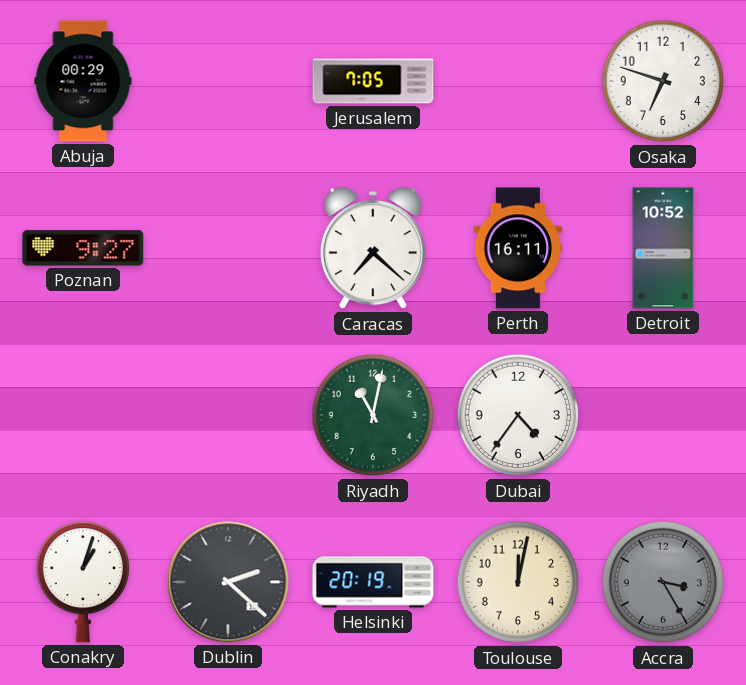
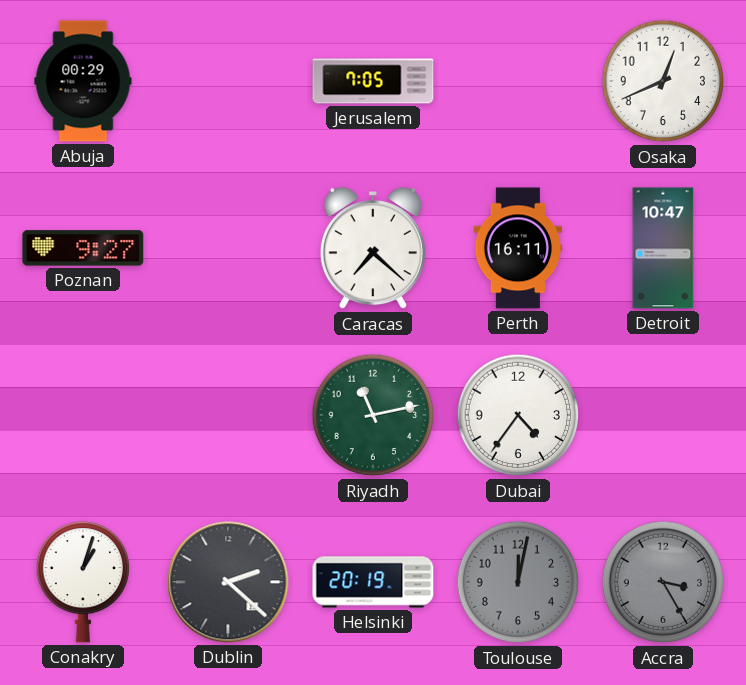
Osaka: 6:48 -> 12:41 (663, 81)
Detroit: 10:52 -> 10:47 (663, 248)
Riyadh: 11:02 -> 11:13 (373, 415)
Toulouse dial: cream -> grey (518, 582)
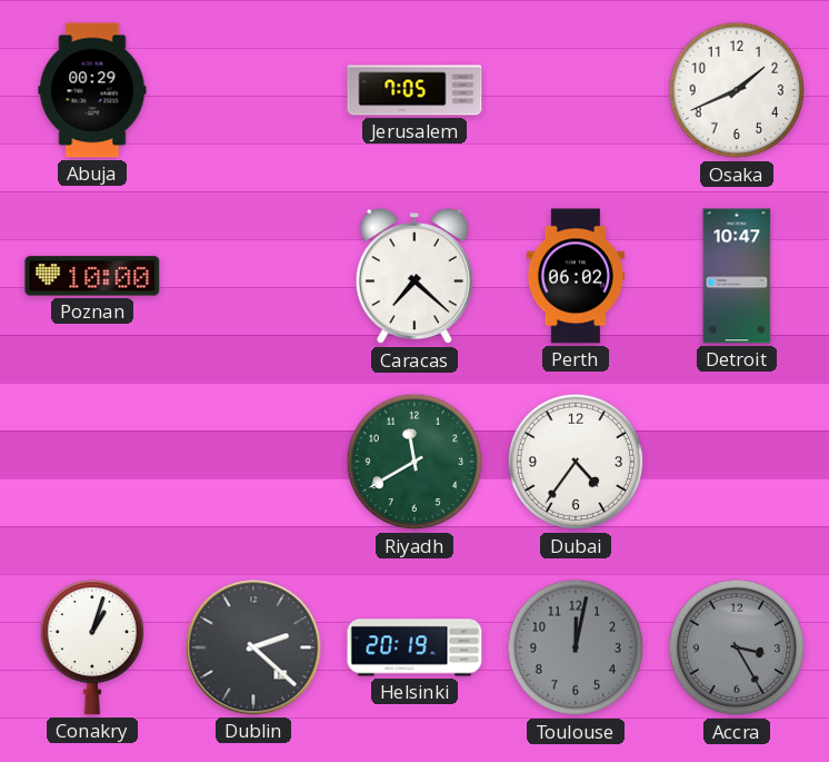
Osaka: 12:41 -> 1:41 (737, 90)
Poznan: 9:27 -> 10:00 (92, 276)
Perth: 16:11 -> 06:02 (576, 276)
Riyadh: 11:13 -> 11:40 (414, 462)
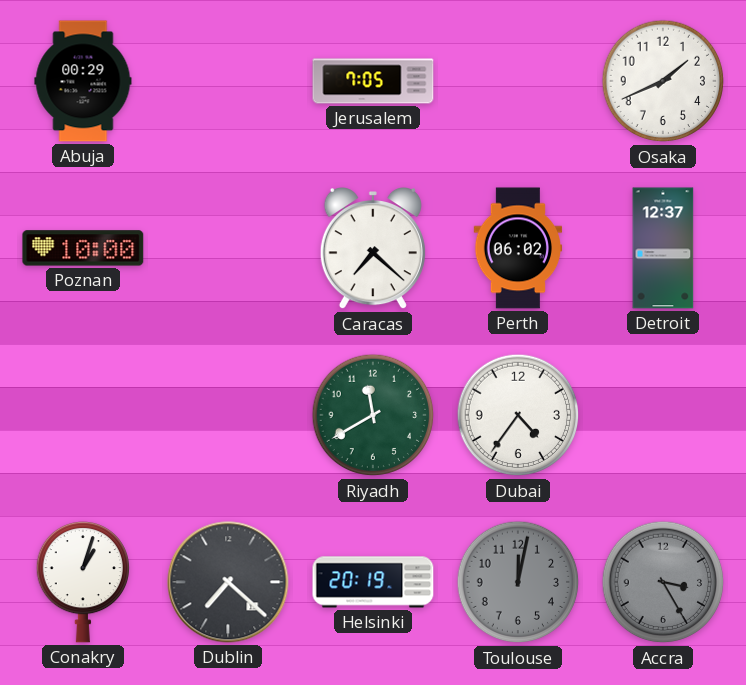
Detroit: 10:47 -> 12:37 (663, 248)
Dublin: 2:22 -> 7:22 (228, 582)
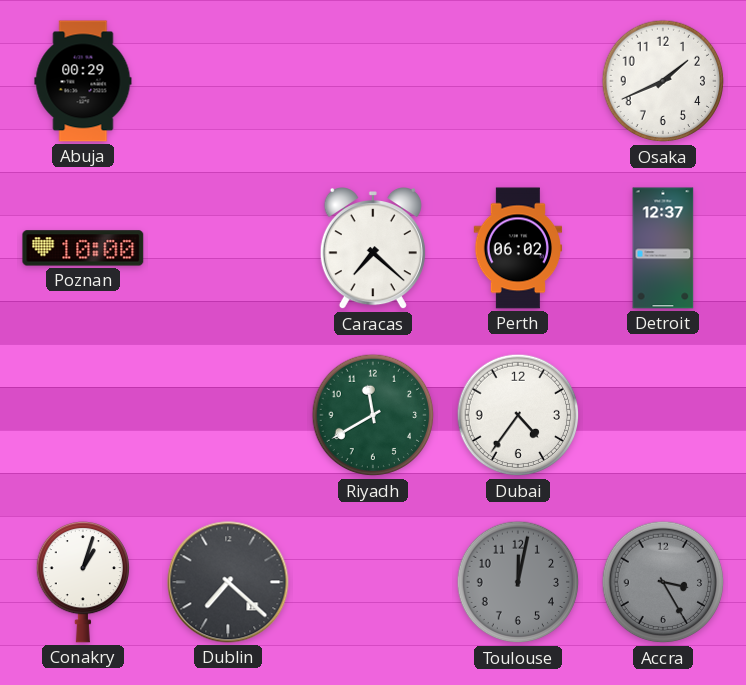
Jerusalem: 7:05 -> none (373, 81)
Helsinki: 20:19 -> none (373, 582)
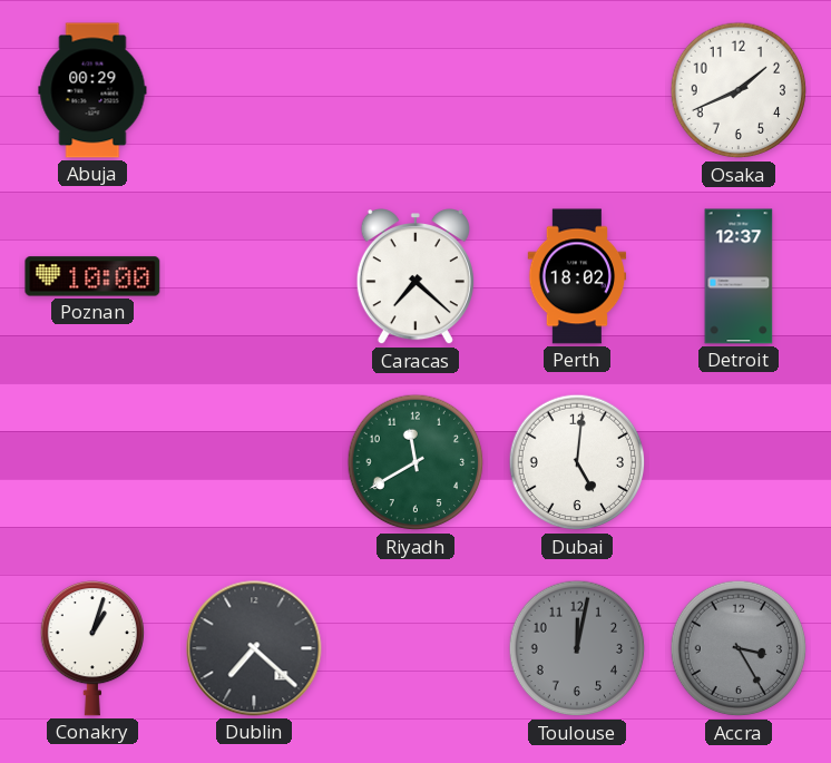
Perth: 06:02 -> 18:02 (577, 276)
Dubai: 4:36 -> 5:01 (577, 462)
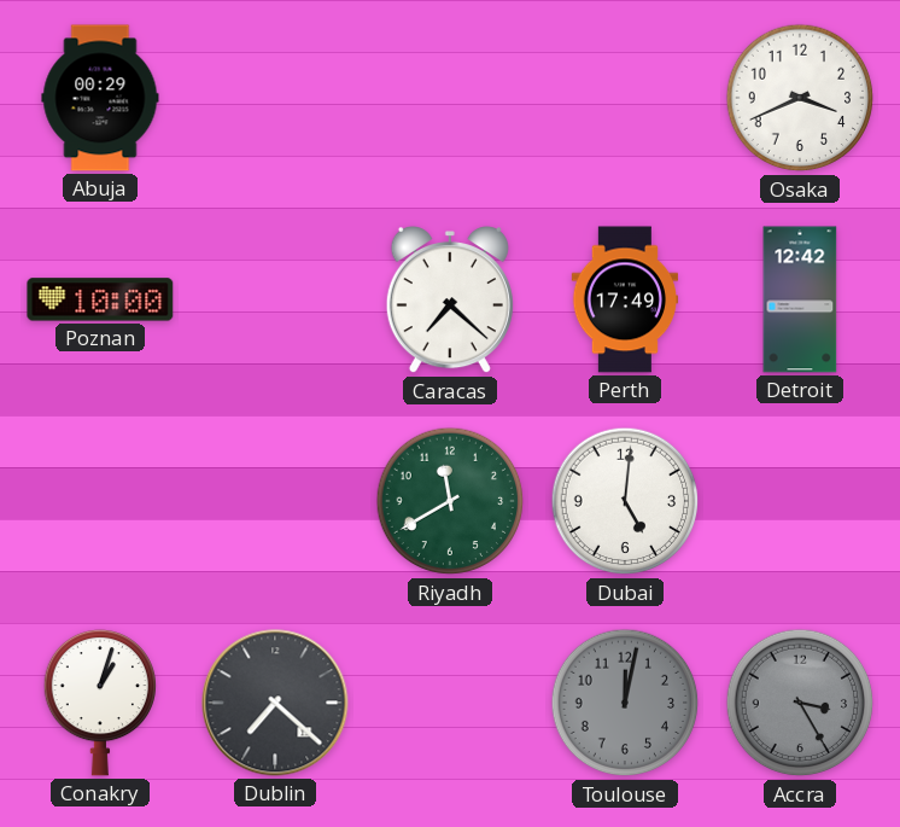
Osaka: 1:41 -> 3:41 (800, 98)
Perth: 18:02 -> 17:49 (625, 299)
Detroit: 12:37 -> 12:42 (800, 299)
